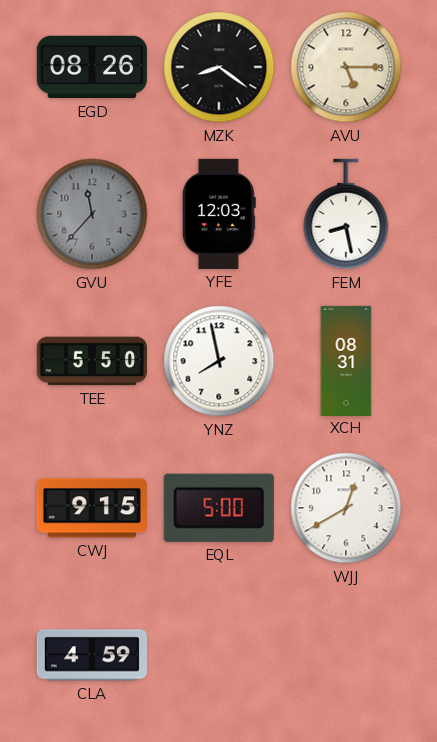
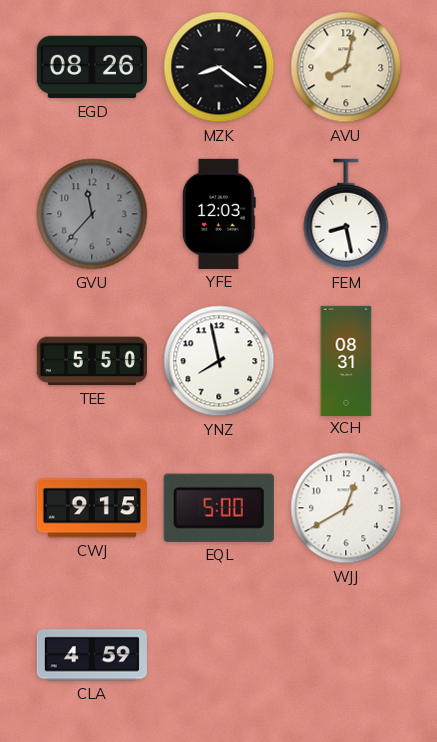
AVU: 5:15 -> 8:02 (346, 67)
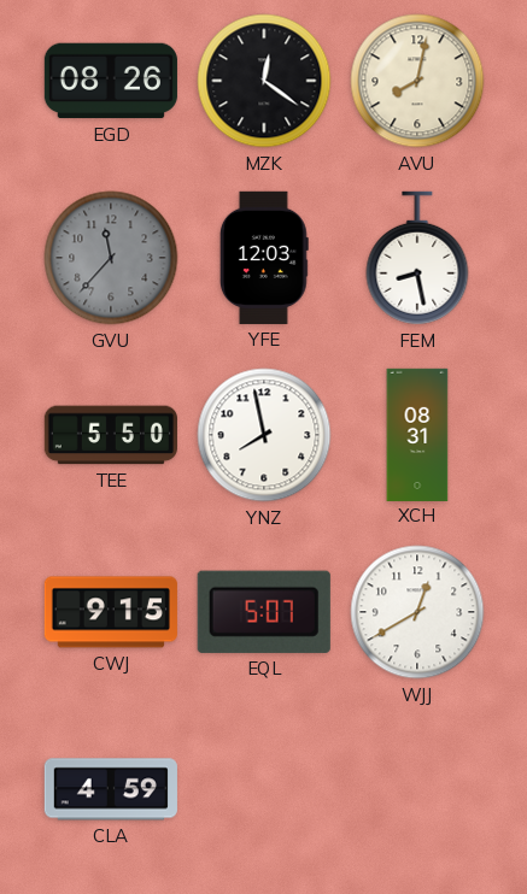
MZK: 8:21 -> 12:21 (264, 81)
EQL: 5:00 -> 5:07 (264, 612)
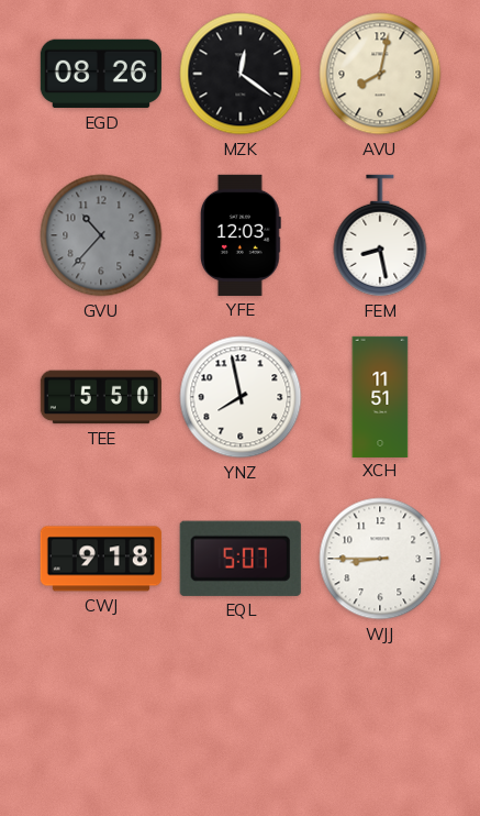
GVU: 11:37 -> 10:37 (101, 235)
XCH: 08:31 -> 11:51 (380, 396)
CWJ: 9:15 -> 9:18 (101, 559)
WJJ: 12:40 -> 8:45 (380, 559)
CLA: 4:59 -> none (111, 789)
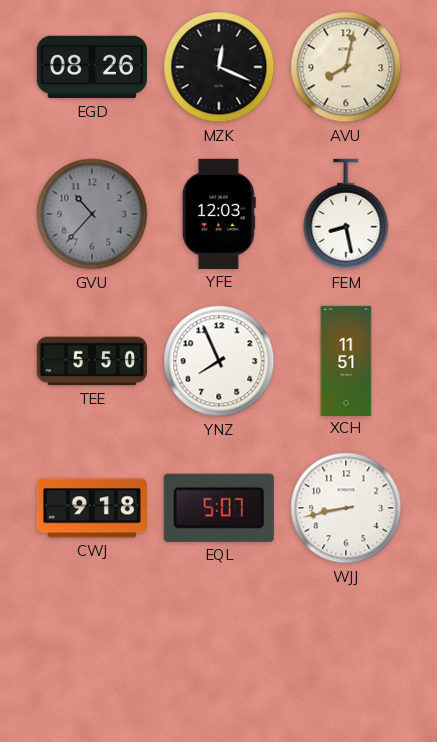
MZK: 12:21 -> 12:19 (219, 67)
YNZ: 7:58 -> 7:56 (219, 361)
WJJ: 8:45 -> 8:43 (346, 508)
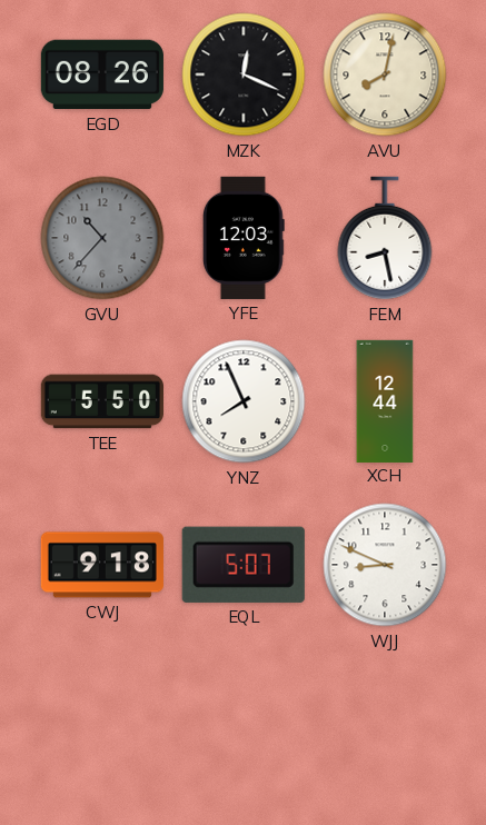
XCH: 11:51 -> 12:44 (385, 400)
WJJ: 8:43 -> 8:49 (385, 565)
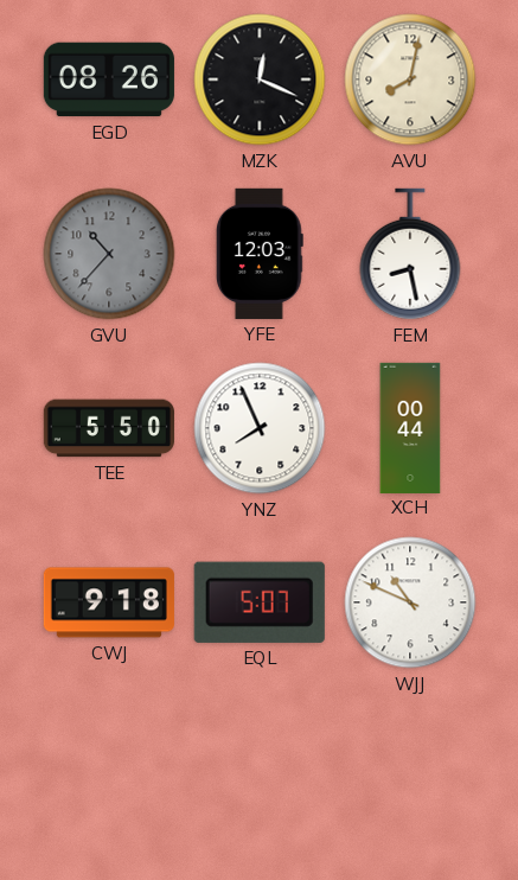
XCH: 12:44 -> 00:44 (410, 427)
WJJ: 8:49 -> 10:49 (410, 602)
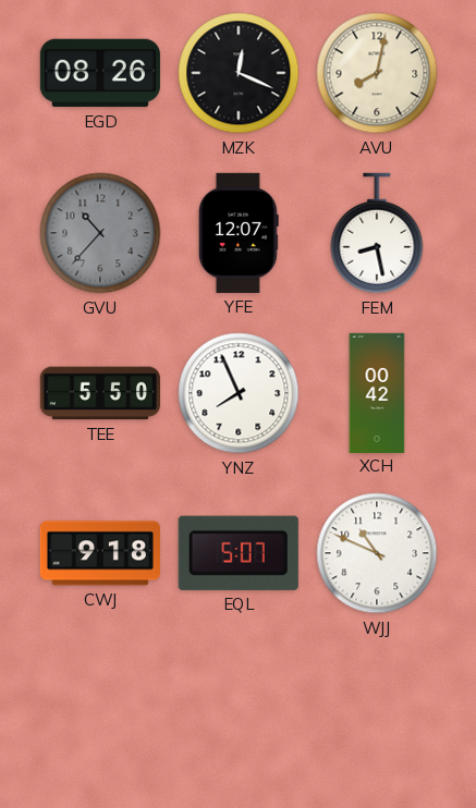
YFE: 12:03 -> 12:07 (239, 233)
XCH: 00:44 -> 00:42 (377, 392)
